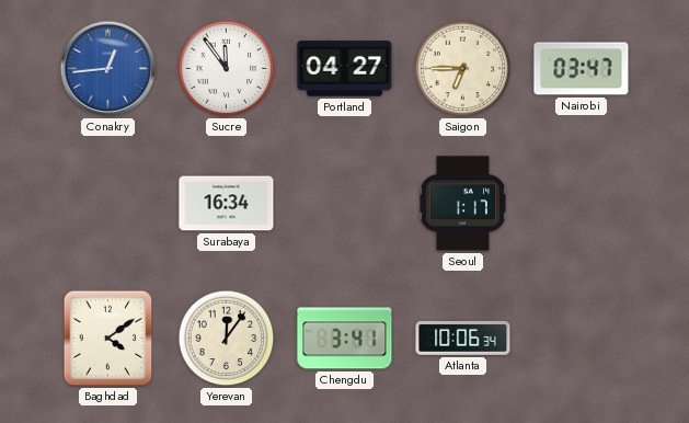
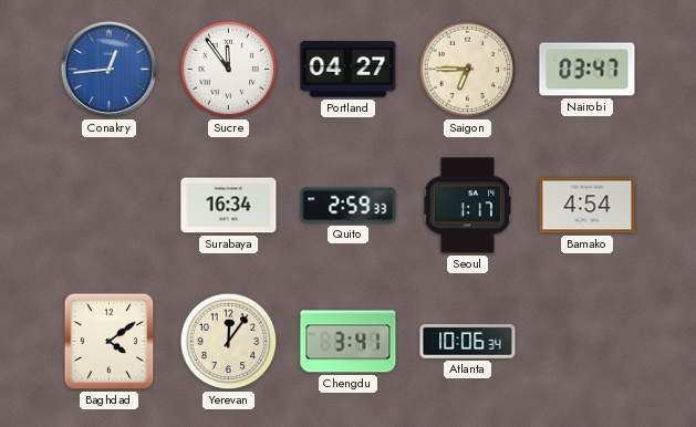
Quito: none -> 2:59 (349, 206)
Bamako: none -> 4:54 (588, 206)
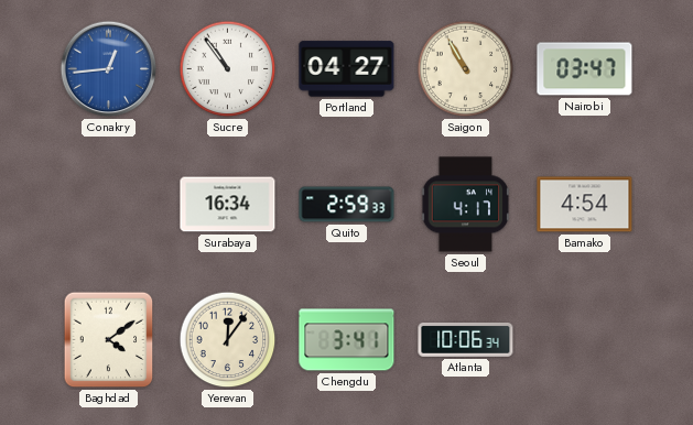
Sucre: 11:54 -> 10:54 (228, 69)
Saigon: 6:45 -> 10:55 (466, 69)
Seoul: 1:17 -> 4:17 (466, 205)
